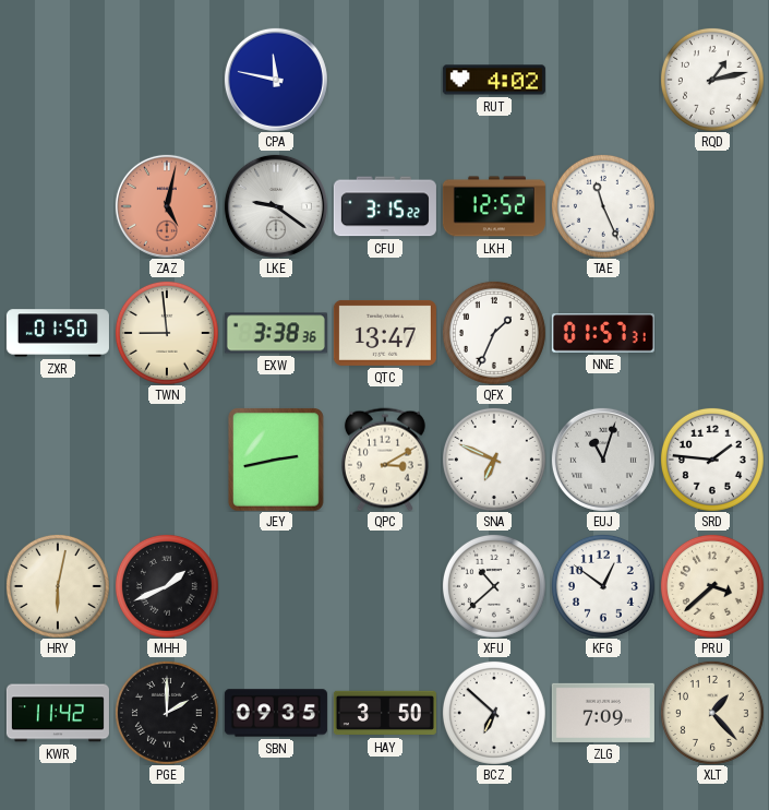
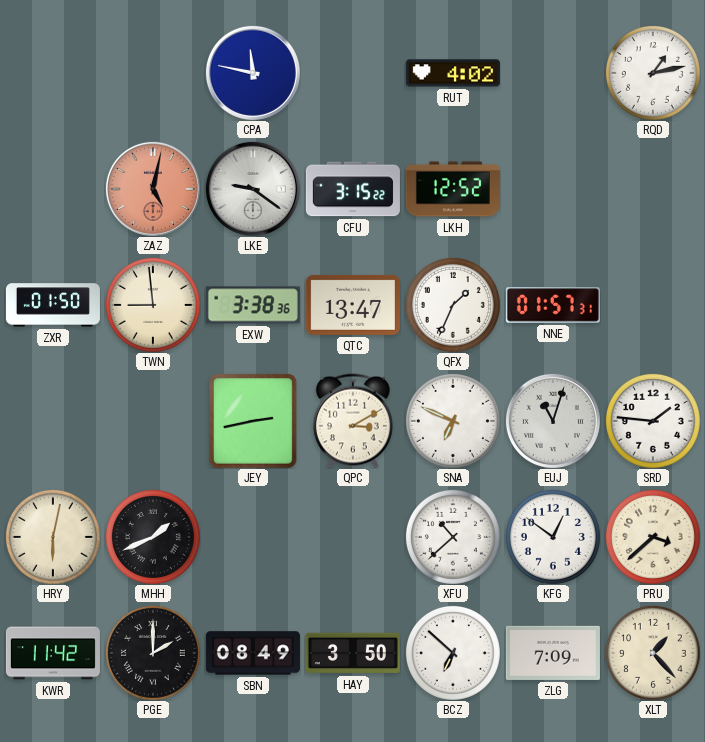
TAE: 11:26 -> none (603, 206)
SBN: 09:35 -> 08:49 (253, 653)
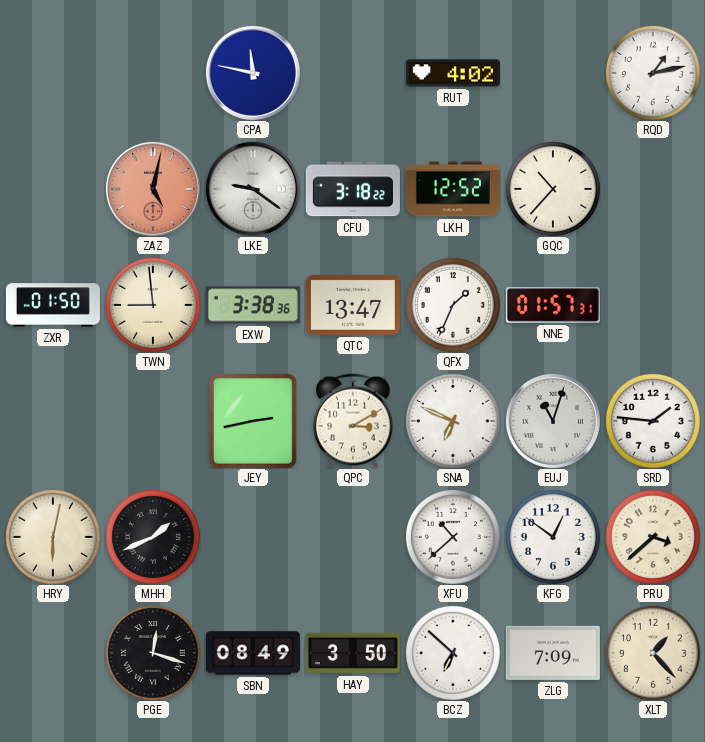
CFU: 3:15 -> 3:18 (353, 189)
GQC: none -> 10:37 (553, 189)
KWR: 11:42 -> none (53, 653)
PGE: 2:00 -> 12:18 (153, 653)
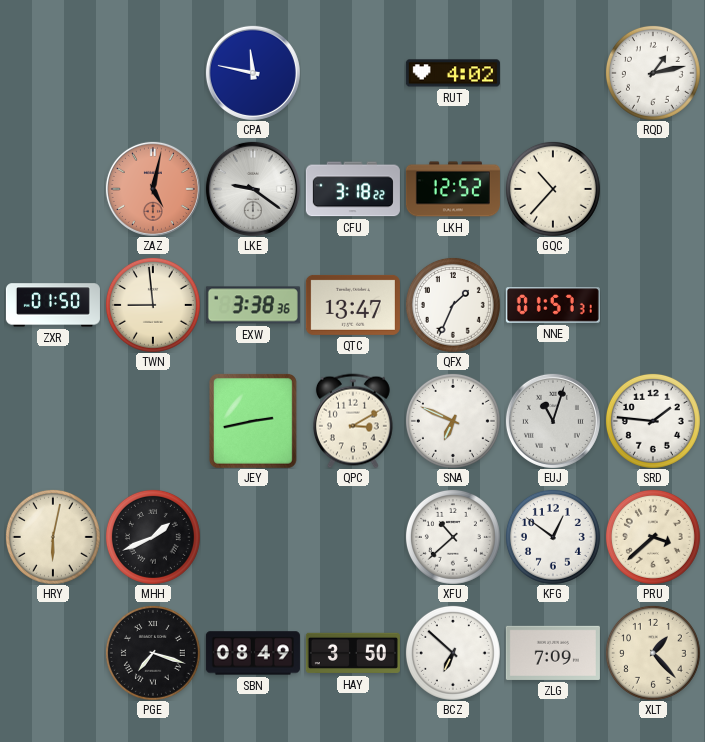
PGE: 12:18 -> 7:18 (153, 653)
